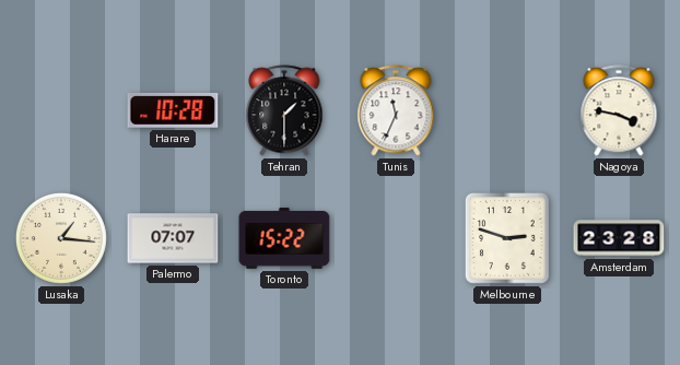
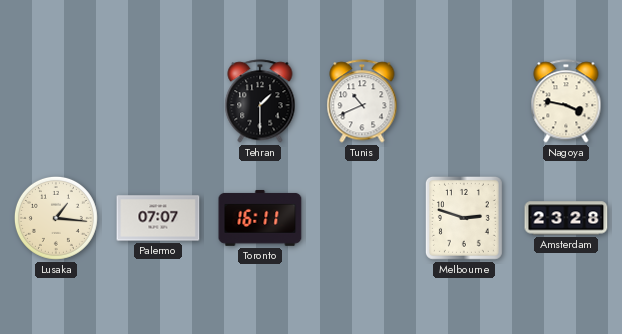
Harare: 10:28 -> none (173, 110)
Tunis: 11:34 -> 10:41 (362, 101)
Toronto: 15:22 -> 16:11 (260, 218)
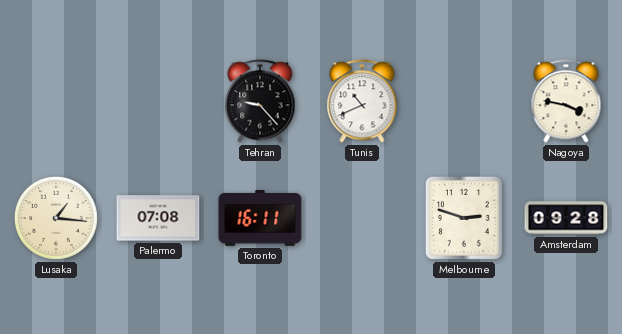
Tehran: 1:30 -> 9:23 (260, 101)
Palermo: 07:07 -> 07:08 (158, 218)
Amsterdam: 23:28 -> 09:28 (566, 218)
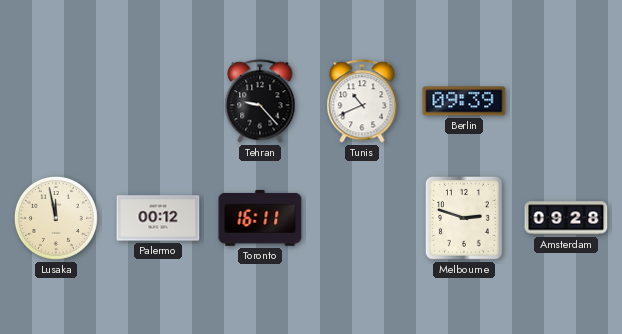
Berlin: none -> 09:39 (464, 101)
Nagoya: 3:47 -> none (566, 101)
Lusaka: 1:16 -> 11:58 (56, 218)
Palermo: 07:08 -> 00:12 (158, 218)
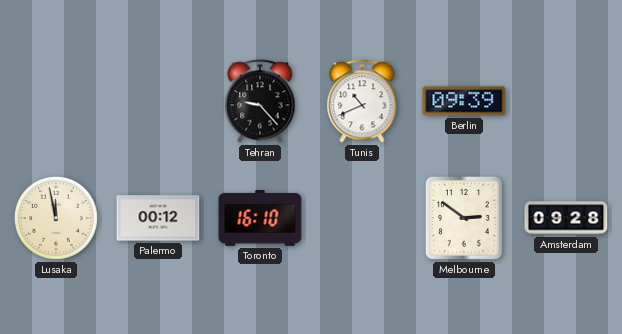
Toronto: 16:11 -> 16:10 (260, 218)
Melbourne: 2:48 -> 2:51 (464, 218)
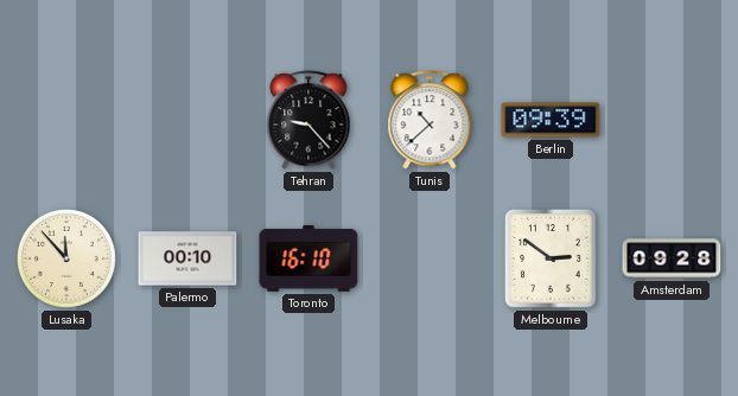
Tunis: 10:41 -> 10:38 (430, 120)
Lusaka: 11:58 -> 11:53 (66, 258)
Palermo: 00:12 -> 00:10 (187, 258)
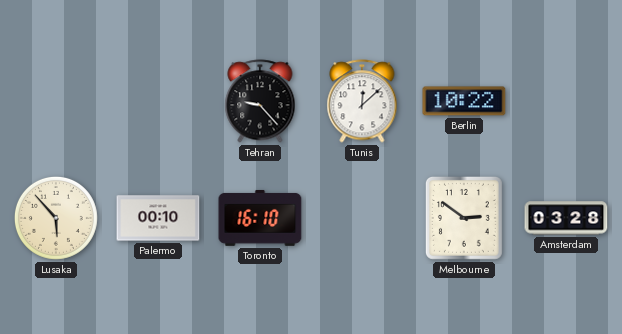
Tunis: 10:38 -> 12:08 (362, 101)
Berlin: 09:39 -> 10:22 (464, 101)
Lusaka: 11:53 -> 5:53 (56, 218)
Amsterdam: 09:28 -> 03:28 (566, 218)
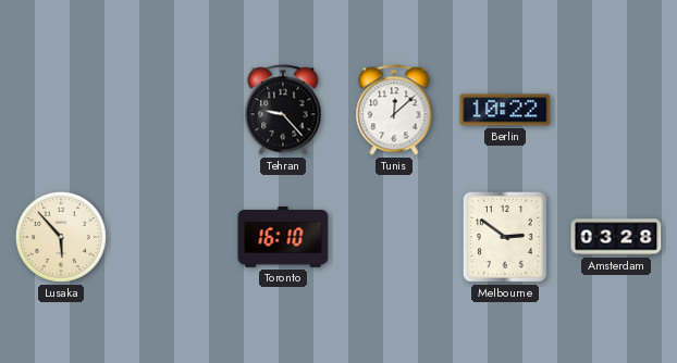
Palermo: 00:10 -> none (158, 218)
